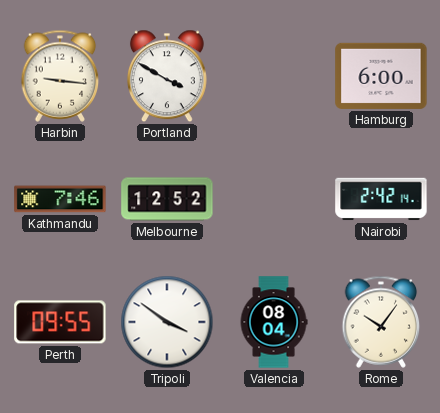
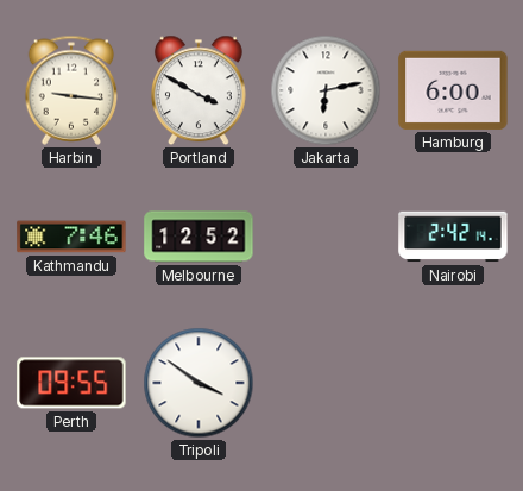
Jakarta: none -> 6:13 (326, 90)
Valencia: 08:04 -> none (274, 322)
Rome: 10:06 -> none (381, 322)
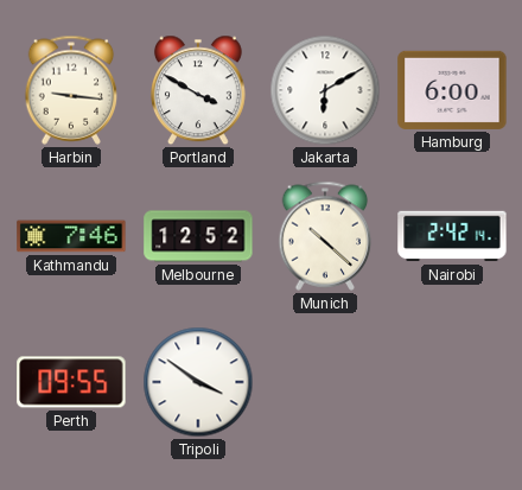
Jakarta: 6:13 -> 6:10 (325, 90)
Munich: none -> 10:22 (325, 236)
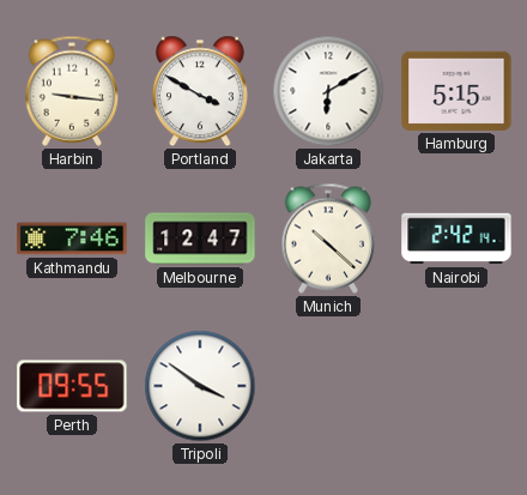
Hamburg: 6:00 -> 5:15 (456, 91)
Melbourne: 12:52 -> 12:47 (200, 239)
